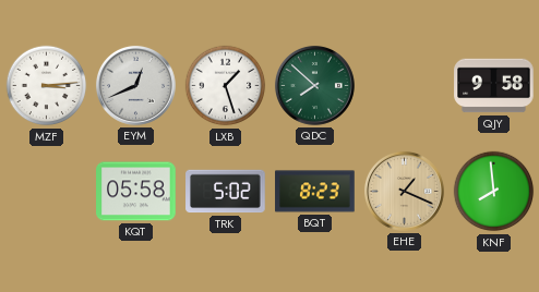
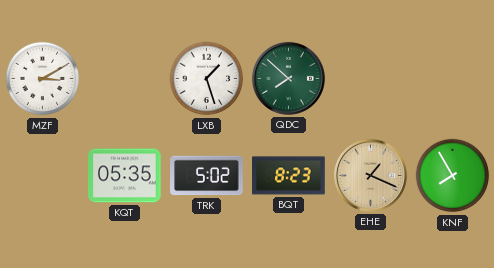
MZF: 3:14 -> 3:10 (43, 79)
EYM: 12:41 -> none (135, 85)
QJY: 9:58 -> none (494, 86)
KQT: 05:58 -> 05:35 (125, 176)
KNF: 7:59 -> 7:55 (453, 176)
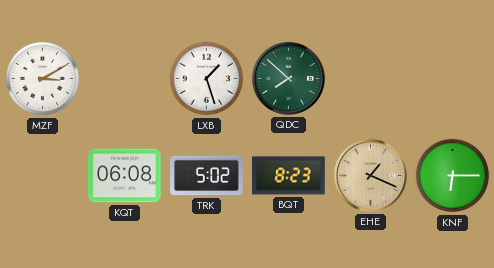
KQT: 05:35 -> 06:08 (125, 176)
KNF: 7:55 -> 6:15 (453, 176)
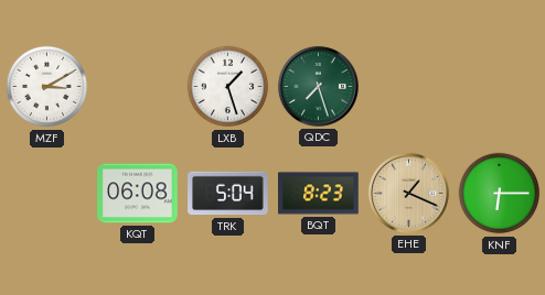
QDC: 7:52 -> 7:27 (318, 86)
TRK: 5:02 -> 5:04 (228, 194)
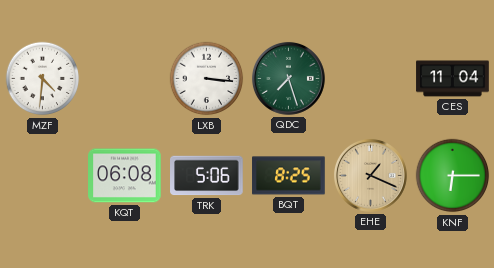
MZF: 3:10 -> 4:31 (43, 79)
LXB: 1:27 -> 3:16 (207, 79)
CES: none -> 11:04 (453, 79)
TRK: 5:04 -> 5:06 (207, 176)
BQT: 8:23 -> 8:25 (289, 176)
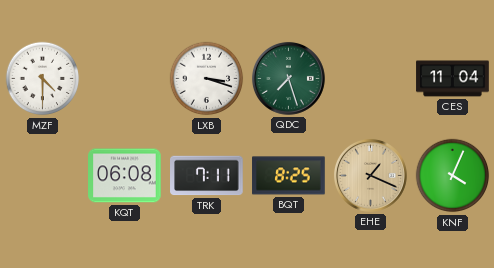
MZF: 4:31 -> 4:30 (43, 79)
LXB: 3:16 -> 3:18 (207, 79)
TRK: 5:06 -> 7:11 (207, 176)
KNF: 6:15 -> 4:04 (453, 176)
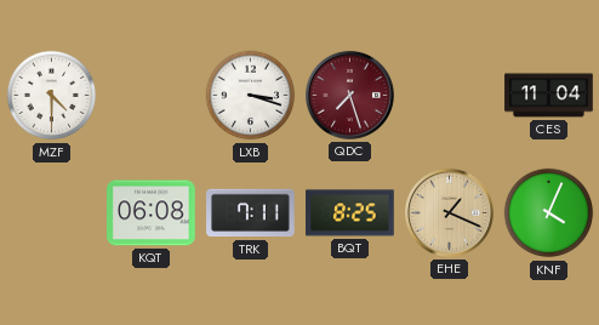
QDC dial: green -> burgundy (349, 95)
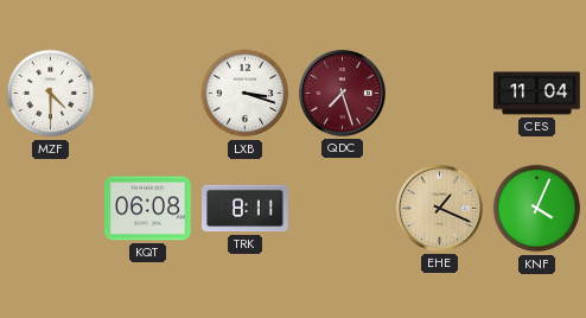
TRK: 7:11 -> 8:11 (246, 209)
BQT: 8:25 -> none (350, 213)
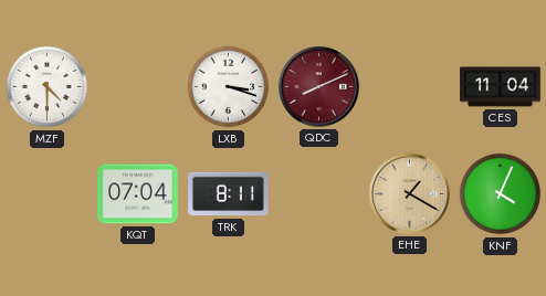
QDC: 7:27 -> 8:11 (318, 86)
KQT: 06:08 -> 07:04 (138, 194)
EHE: 1:19 -> 1:20 (409, 193)
